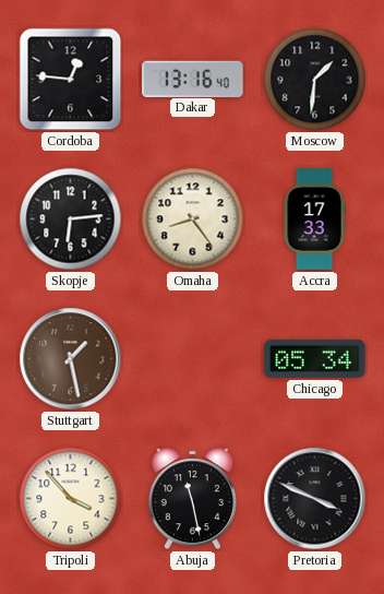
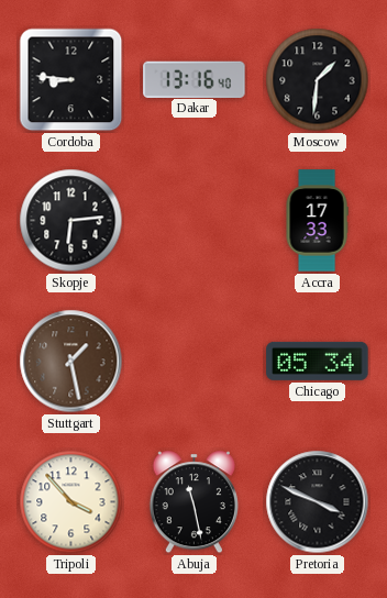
Cordoba: 12:46 -> 8:46 (71, 80)
Omaha: 8:24 -> none (193, 219)
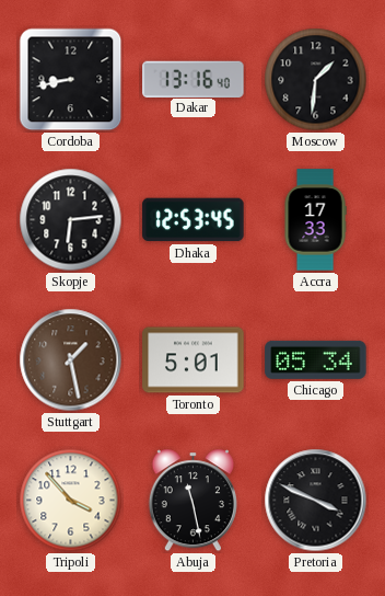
Cordoba: 8:46 -> 8:43 (71, 80)
Dhaka: none -> 12:53 (194, 220)
Toronto: none -> 5:01 (194, 360)
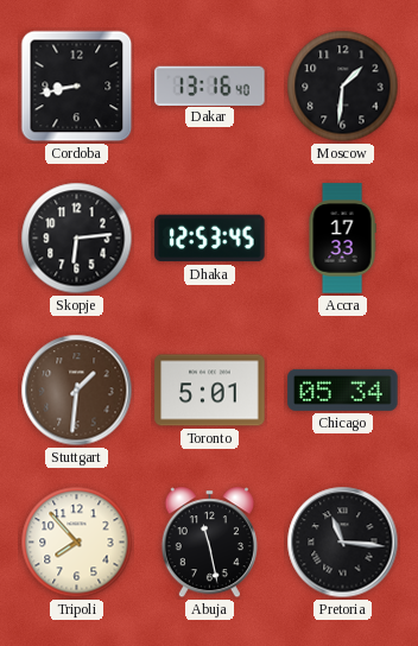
Stuttgart: 1:28 -> 1:31 (77, 391)
Tripoli: 3:53 -> 7:53 (77, 543)
Pretoria: 3:49 -> 11:16 (343, 543)
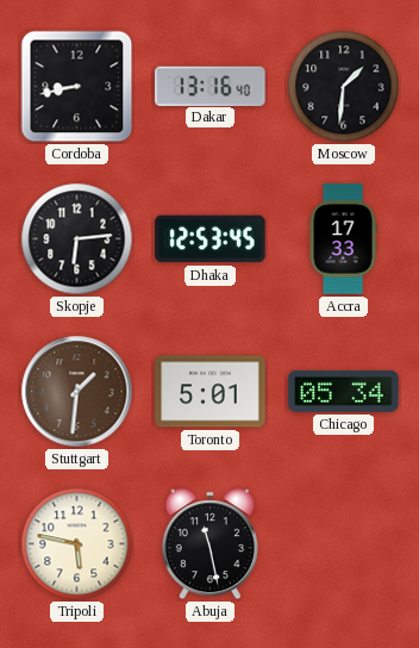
Tripoli: 7:53 -> 5:47 (77, 544)
Pretoria: 11:16 -> none (343, 543)
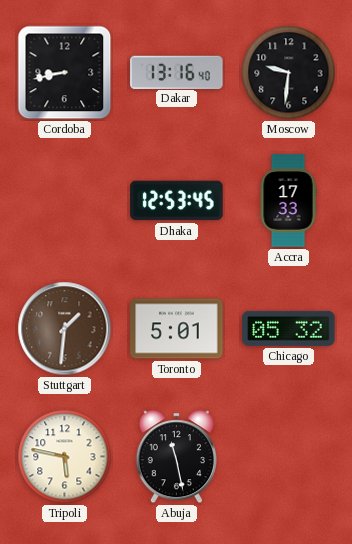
Moscow: 1:31 -> 9:31 (289, 73)
Skopje: 6:14 -> none (77, 239)
Chicago: 05:34 -> 05:32 (289, 328)
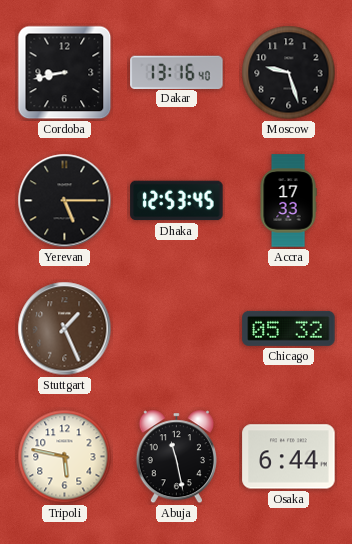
Moscow: 9:31 -> 9:27 (289, 73)
Yerevan: none -> 5:15 (65, 201)
Stuttgart: 1:31 -> 1:26 (65, 329)
Toronto: 5:01 -> none (177, 329)
Osaka: none -> 6:44 (289, 457)
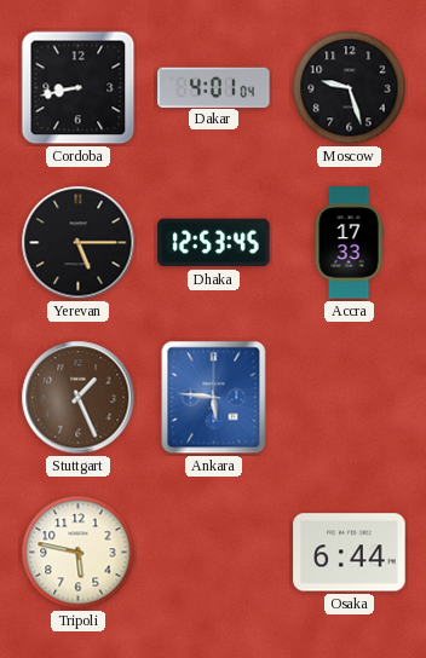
Dakar: 13:16 -> 4:01 (214, 87)
Ankara: none -> 5:46 (214, 398)
Chicago: 05:32 -> none (289, 328)
Abuja: 11:28 -> none (176, 457)
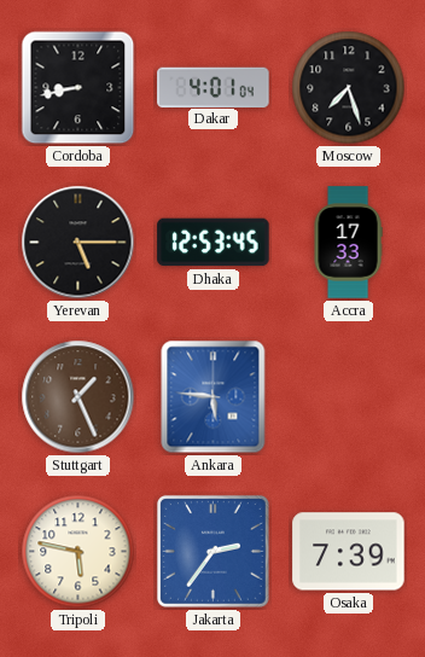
Moscow: 9:27 -> 7:27 (349, 88)
Jakarta: none -> 2:36 (212, 551)
Osaka: 6:44 -> 7:39 (349, 552)
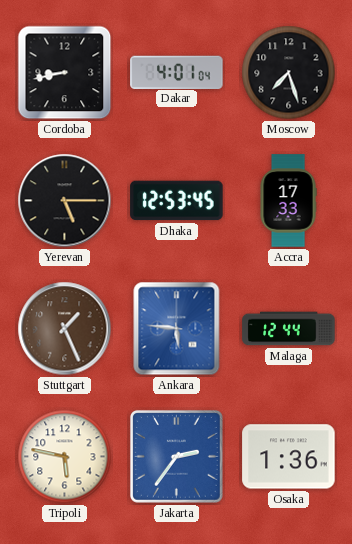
Malaga: none -> 12:44 (289, 329)
Osaka: 7:39 -> 1:36 (289, 457)
